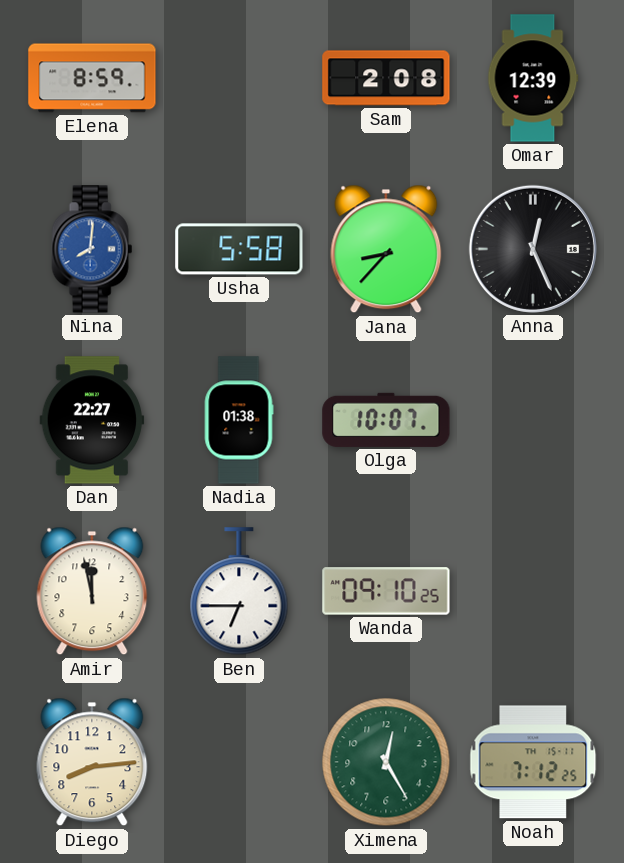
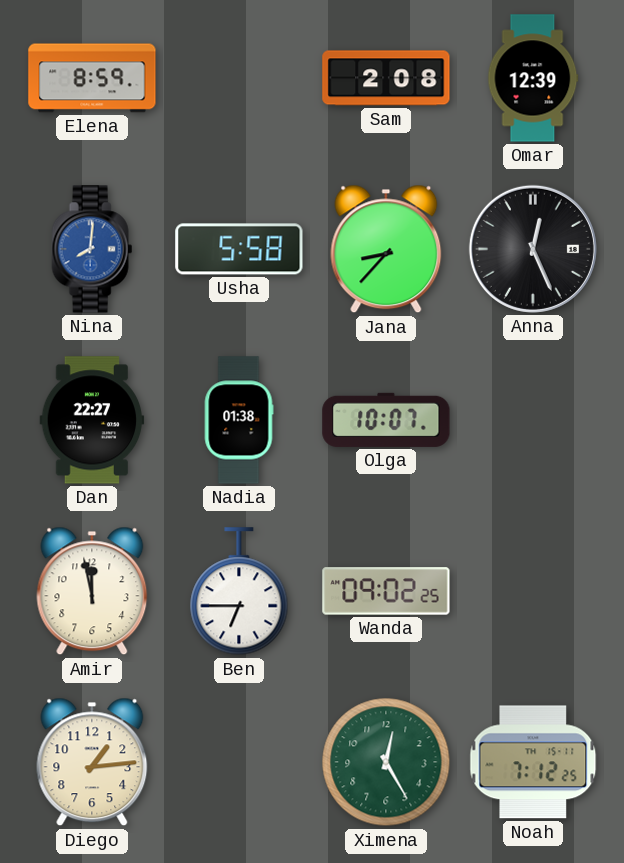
Wanda: 09:10 -> 09:02 (386, 591)
Diego: 8:14 -> 1:14 (92, 762)
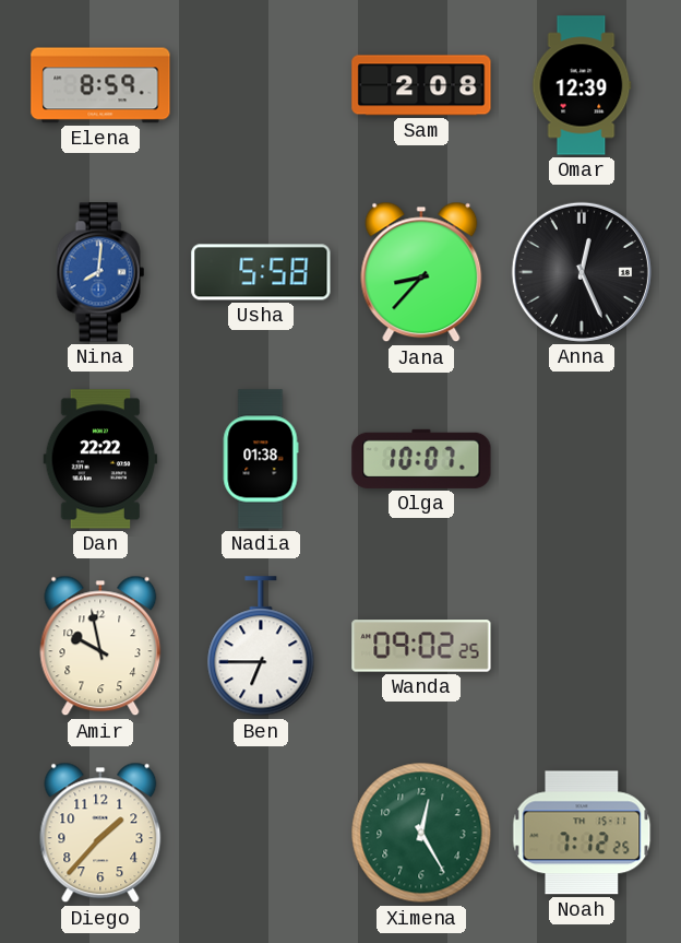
Dan: 22:27 -> 22:22 (100, 459)
Amir: 11:58 -> 9:58 (100, 646)
Diego: 1:14 -> 1:37 (100, 833)
